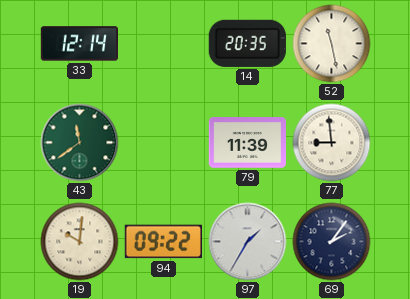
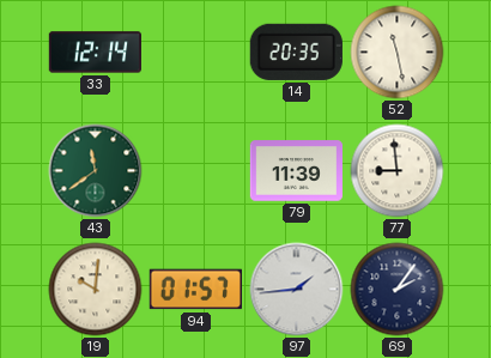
94: 09:22 -> 01:57 (195, 290)
97: 1:35 -> 1:44 (297, 290)
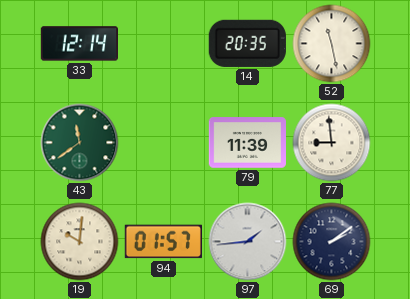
69: 2:06 -> 2:09 (332, 242)
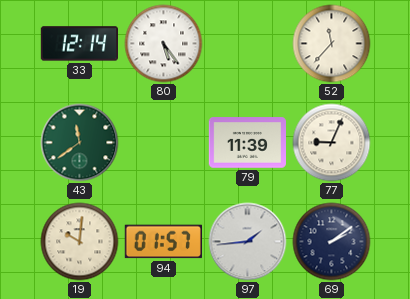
80: none -> 5:24 (164, 44)
14: 20:35 -> none (247, 43)
52: 11:28 -> 11:37 (332, 44)
77: 8:59 -> 9:04 (332, 143)
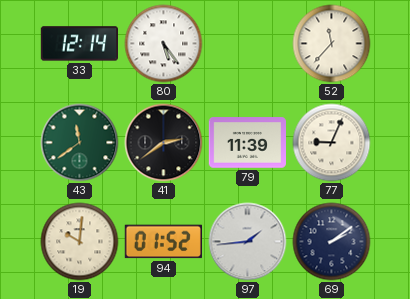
41: none -> 2:39 (164, 143)
94: 01:57 -> 01:52 (163, 242)
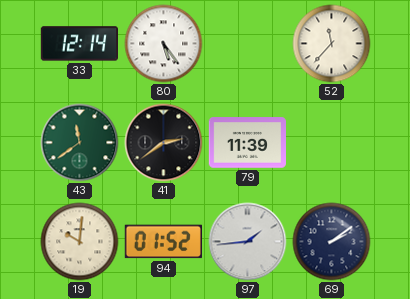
77: 9:04 -> none (332, 143)
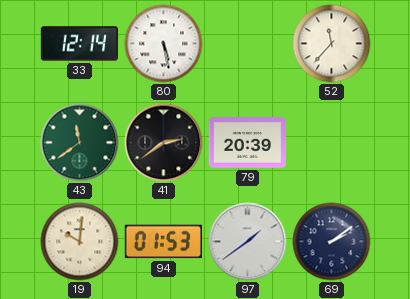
80: 5:24 -> 5:28 (164, 44)
79: 11:39 -> 20:39 (247, 143)
94: 01:52 -> 01:53 (163, 242)
97: 1:44 -> 1:39 (248, 242)
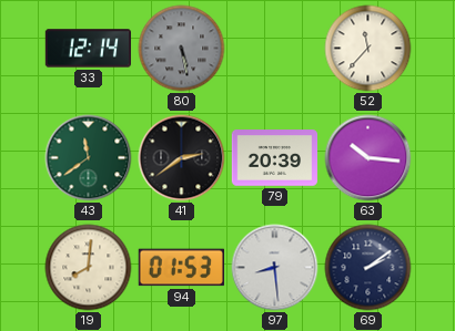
80 dial: white -> grey (182, 49)
63: none -> 10:16 (368, 158)
19: 10:01 -> 8:01 (89, 268)
97: 1:39 -> 8:29 (275, 268)
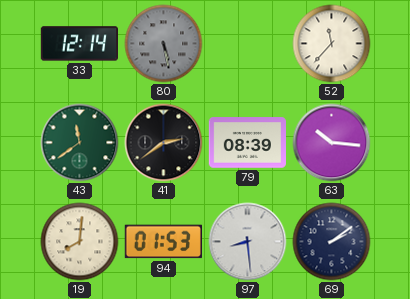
79: 20:39 -> 08:39 (247, 143)
